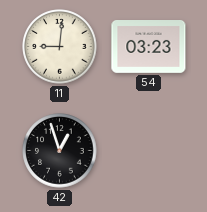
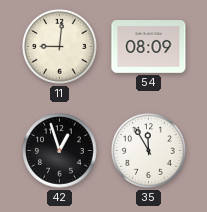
54: 03:23 -> 08:09 (149, 47)
35: none -> 11:55 (149, 151)
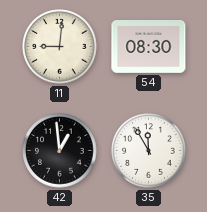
54: 08:09 -> 08:30 (149, 47)
42: 12:57 -> 12:59 (60, 151)
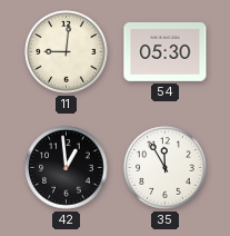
54: 08:30 -> 05:30 (166, 52)
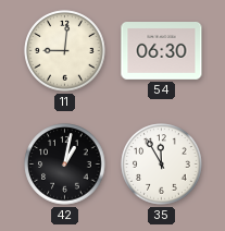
54: 05:30 -> 06:30 (162, 51)
42: 12:59 -> 1:02 (65, 165)
